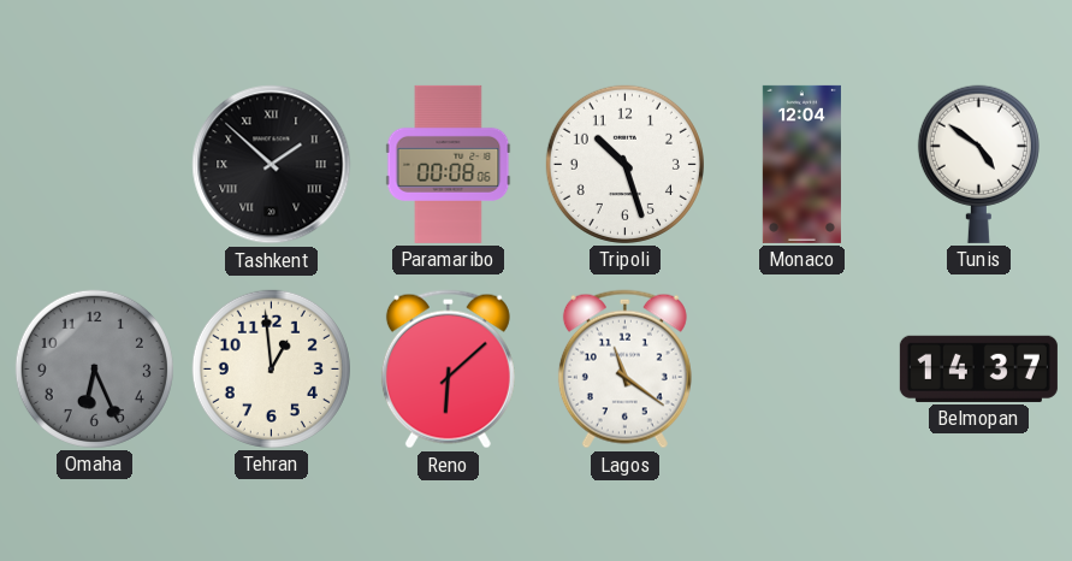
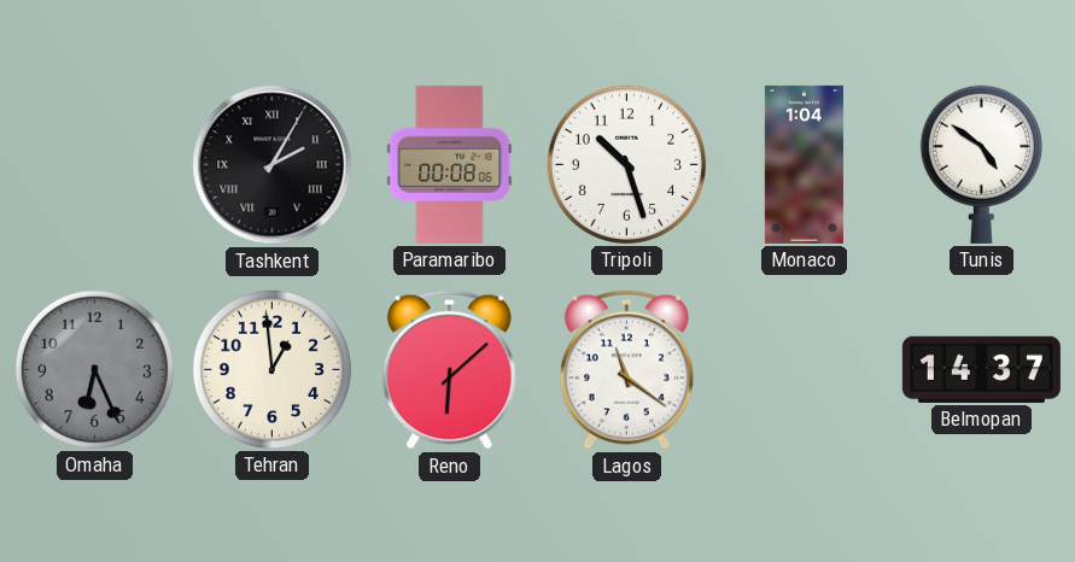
Tashkent: 1:52 -> 2:05 (273, 165)
Monaco: 12:04 -> 1:04 (804, 164)
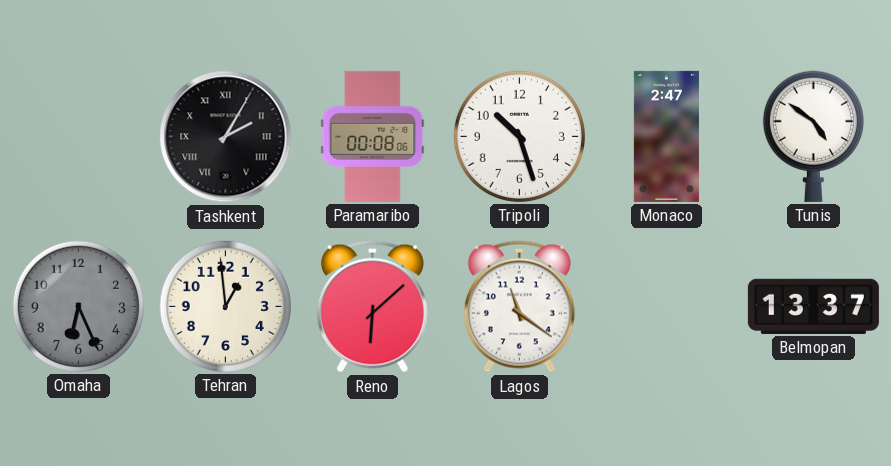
Monaco: 1:04 -> 2:47 (666, 136)
Belmopan: 14:37 -> 13:37 (813, 306)
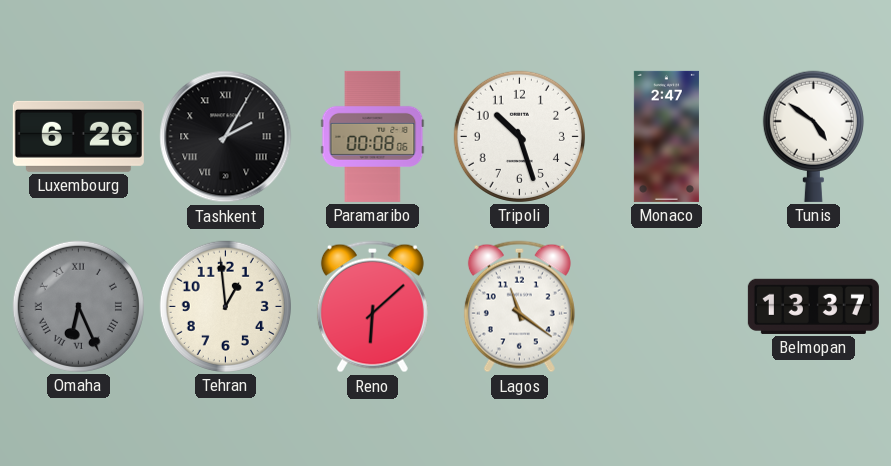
Luxembourg: none -> 6:26 (78, 136)
Omaha numerals: Arabic -> Roman (78, 306)
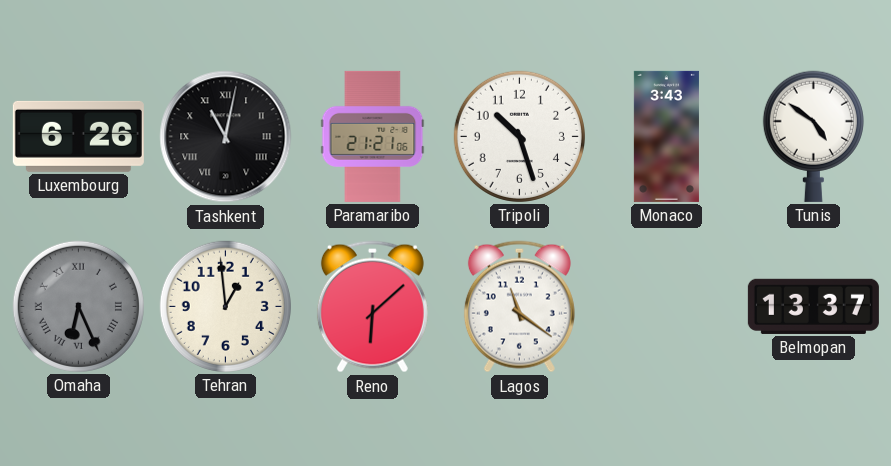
Tashkent: 2:05 -> 11:02 (226, 137)
Paramaribo: 00:08 -> 21:21 (373, 136)
Monaco: 2:47 -> 3:43 (666, 136)
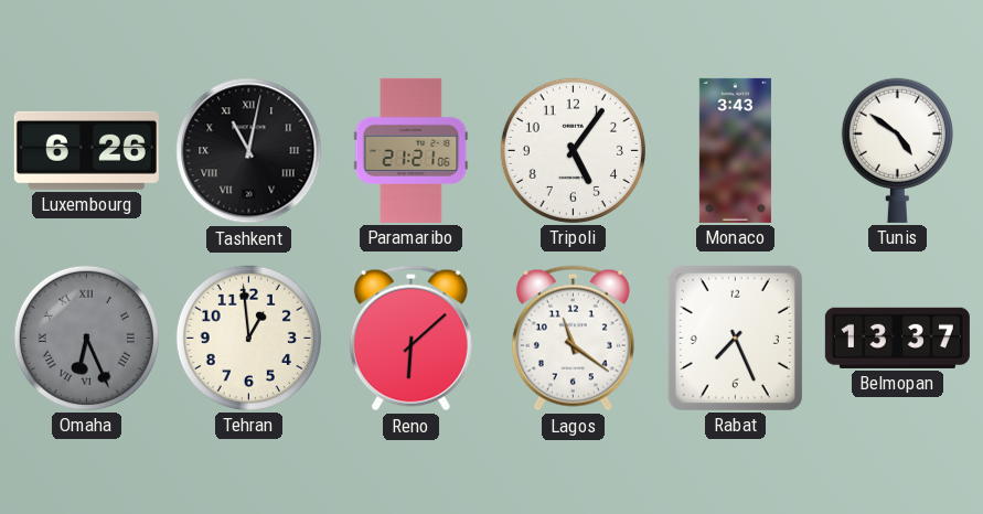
Tripoli: 10:27 -> 5:06 (573, 150)
Rabat: none -> 7:26 (735, 338)
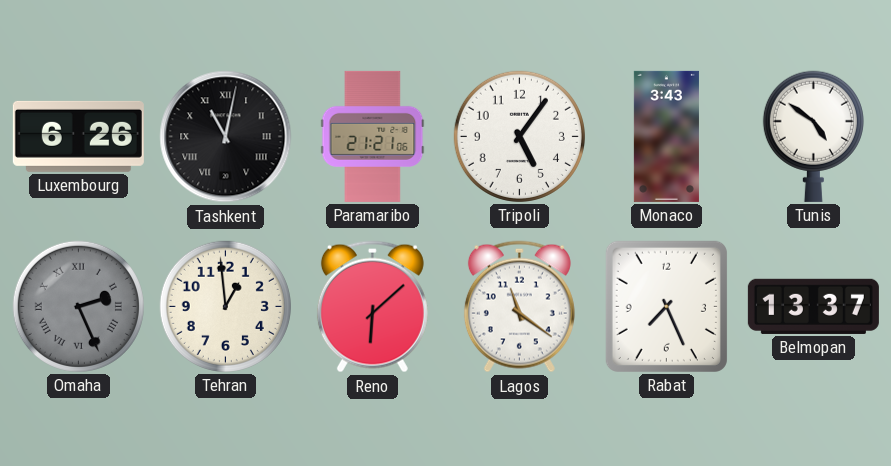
Omaha: 6:26 -> 2:26 (78, 306)
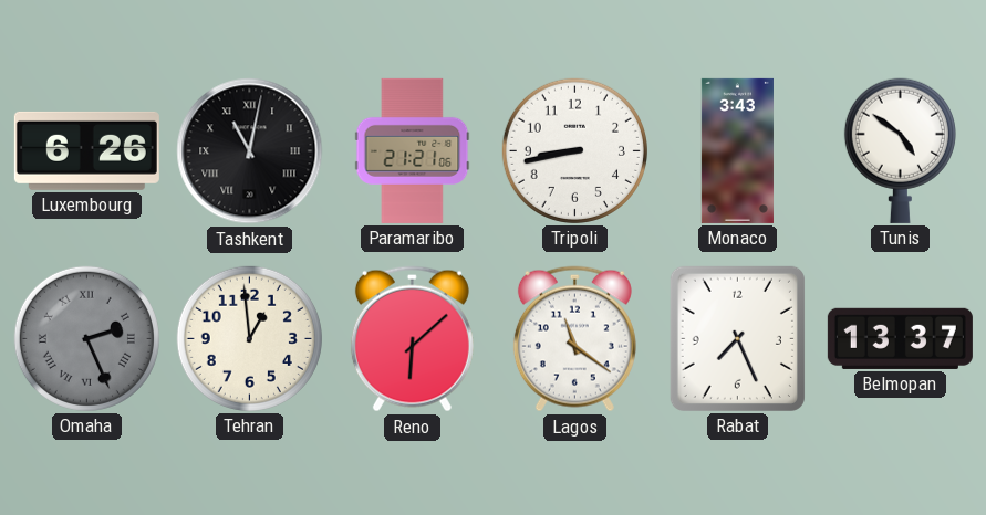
Tripoli: 5:06 -> 8:43 (574, 150)
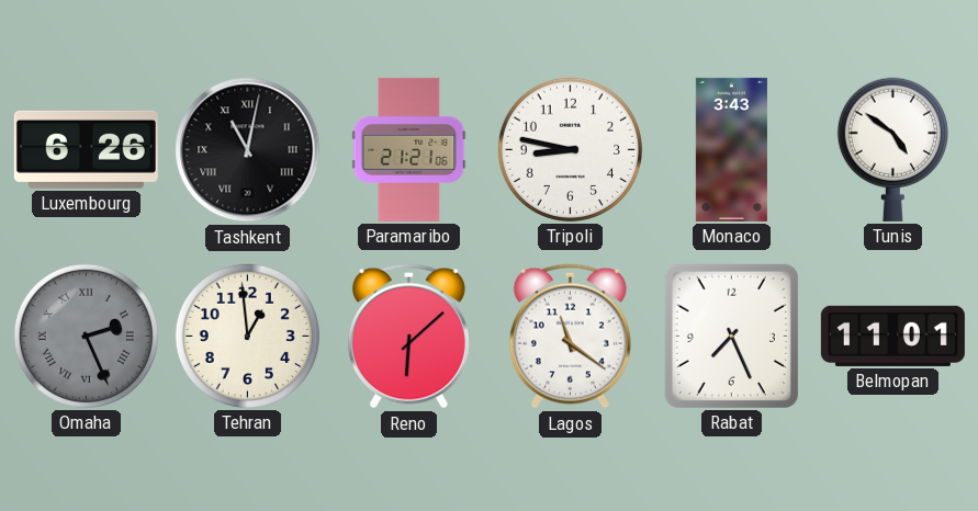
Tripoli: 8:43 -> 8:47 (570, 149)
Belmopan: 13:37 -> 11:01 (892, 336)
